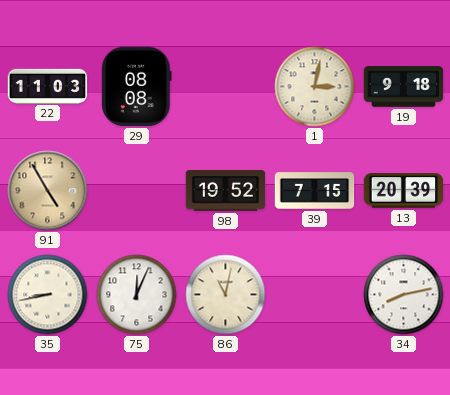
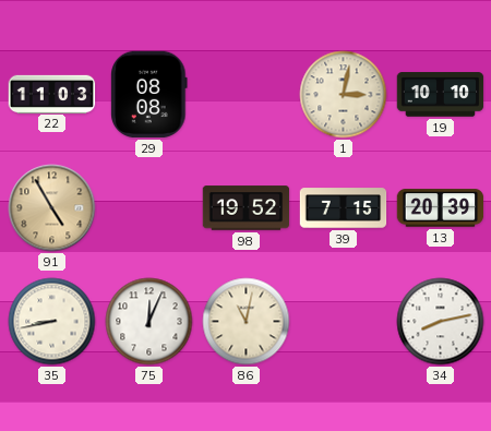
19: 9:18 -> 10:10 (441, 95)
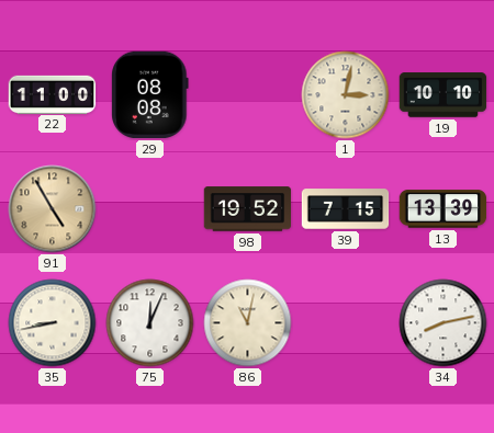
22: 11:03 -> 11:00 (53, 94)
13: 20:39 -> 13:39 (444, 209)
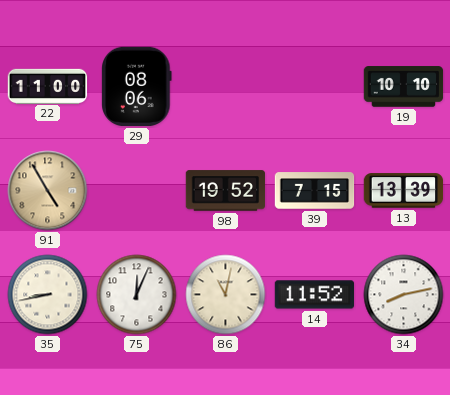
29: 08:08 -> 08:06 (137, 87)
1: 3:02 -> none (346, 95)
14: none -> 11:52 (315, 295)
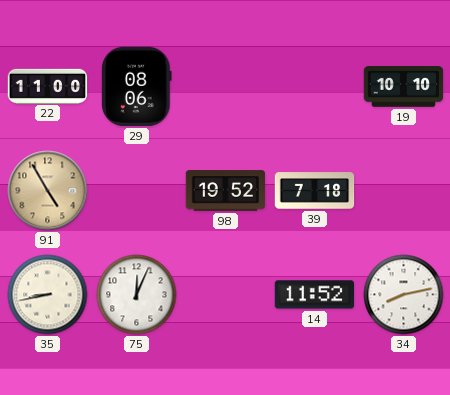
39: 7:15 -> 7:18 (315, 191)
13: 13:39 -> none (404, 191)
86: 11:02 -> none (226, 295)
